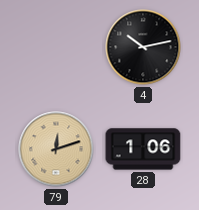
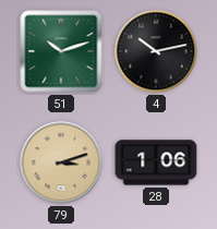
51: none -> 10:12 (61, 51)
79: 12:12 -> 3:12 (61, 162)
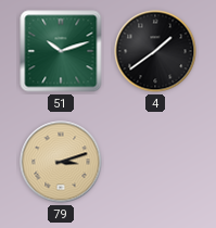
4: 10:13 -> 1:39 (155, 51)
28: 1:06 -> none (156, 162)
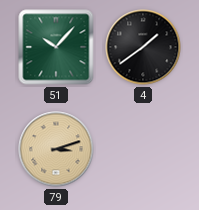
51: 10:12 -> 10:07 (56, 47)
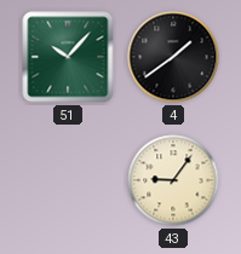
79: 3:12 -> none (56, 149)
43: none -> 9:06 (173, 180)
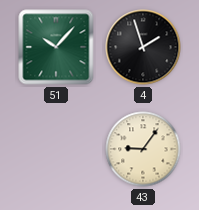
4: 1:39 -> 1:57 (143, 47)
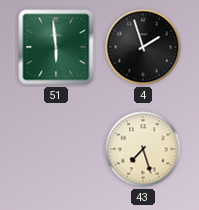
51: 10:07 -> 5:59 (56, 47)
43: 9:06 -> 7:27 (143, 149)
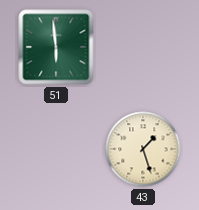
4: 1:57 -> none (143, 47)
43: 7:27 -> 1:27 (143, 149)
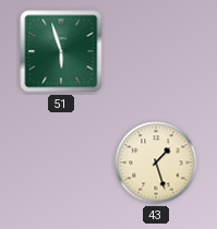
51: 5:59 -> 5:57 (61, 51)
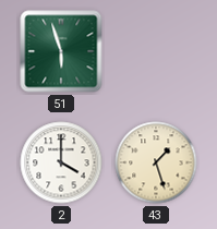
2: none -> 4:00 (61, 162)
